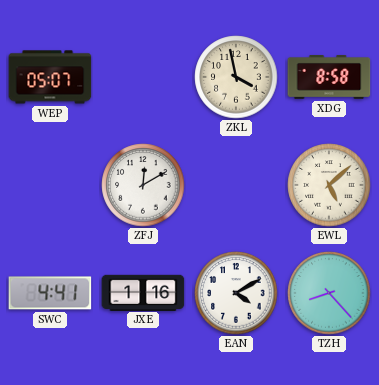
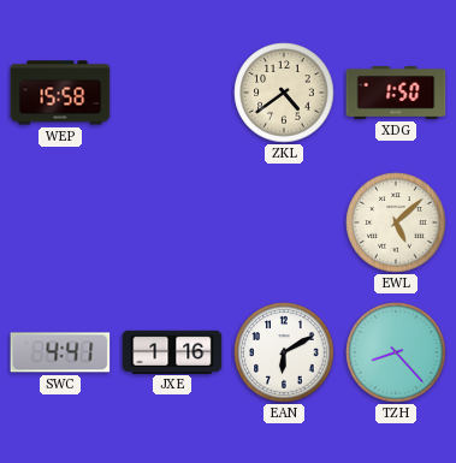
WEP: 05:07 -> 15:58 (60, 93)
ZKL: 3:58 -> 4:39 (284, 93)
XDG: 8:58 -> 1:50 (396, 93)
ZFJ: 12:10 -> none (143, 185)
EAN: 4:10 -> 6:10 (284, 352)
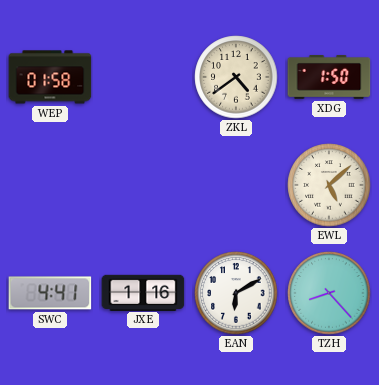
WEP: 15:58 -> 01:58 (50, 77)
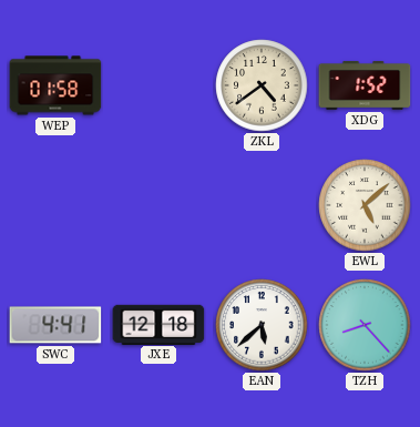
XDG: 1:50 -> 1:52 (365, 85)
JXE: 1:16 -> 12:18 (158, 324)
EAN: 6:10 -> 5:38 (262, 325)
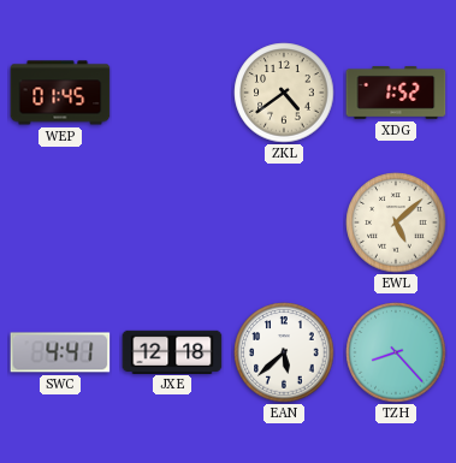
WEP: 01:58 -> 01:45 (60, 93)
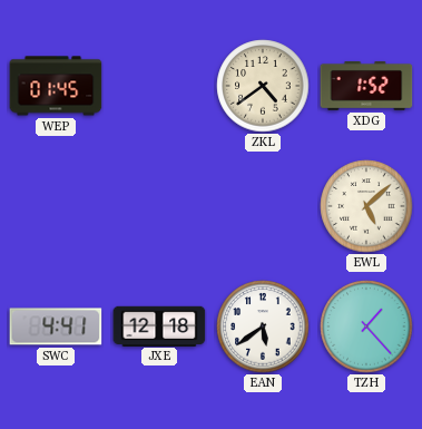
EAN: 5:38 -> 5:39 (263, 326)
TZH: 8:23 -> 1:23 (366, 326)
